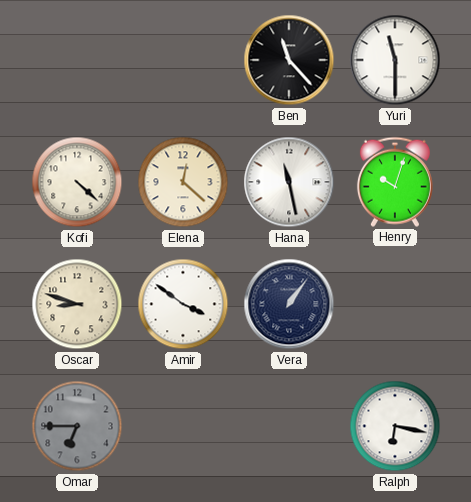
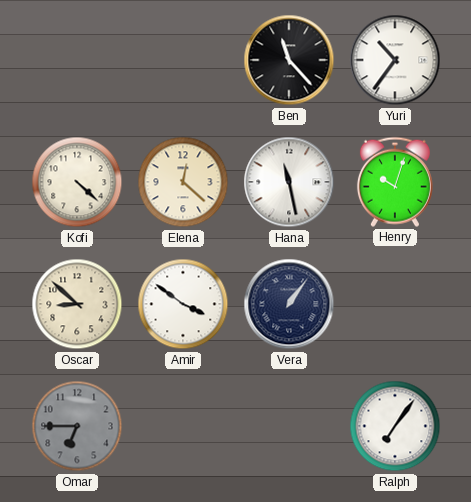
Yuri: 11:30 -> 10:36 (395, 60)
Oscar: 8:48 -> 8:52 (77, 304)
Ralph: 6:17 -> 7:06 (395, 426)
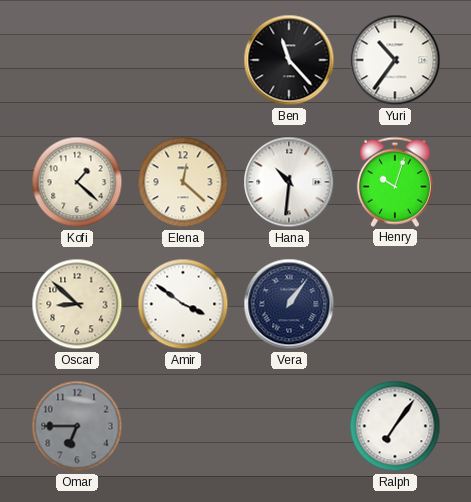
Kofi: 4:22 -> 1:22 (77, 182)
Hana: 11:28 -> 10:31 (289, 182)
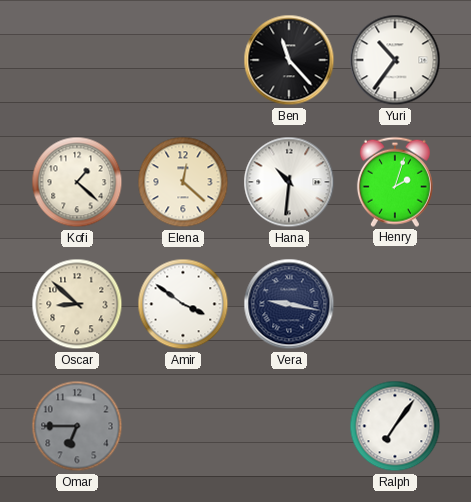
Henry: 10:03 -> 2:03 (395, 182)
Vera: 1:06 -> 9:17 (289, 304)
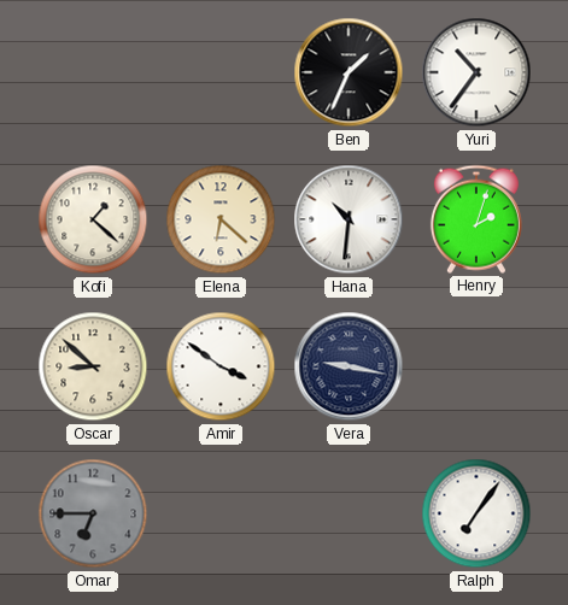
Ben: 11:23 -> 1:34 (349, 72)
Elena: 12:22 -> 6:22 (221, 219)
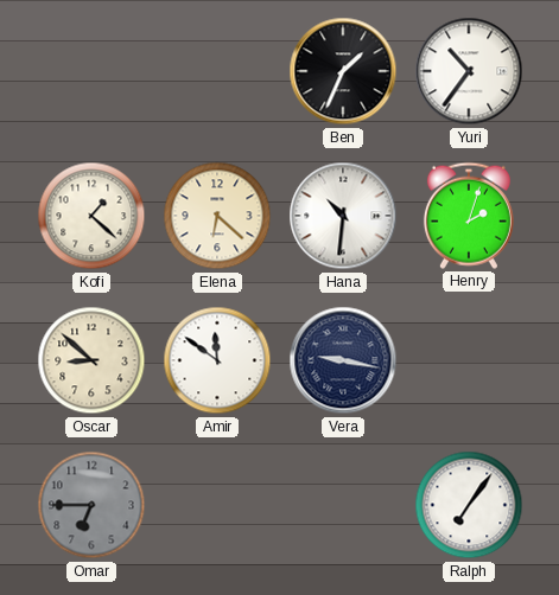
Amir: 3:51 -> 11:51 (217, 360)
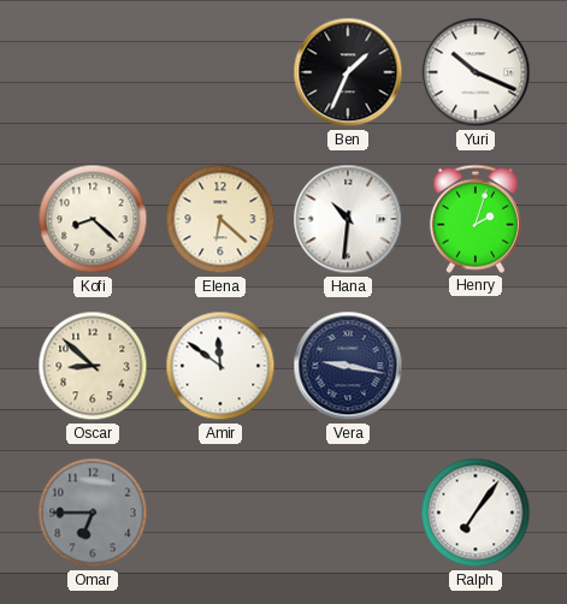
Yuri: 10:36 -> 10:19 (476, 72)
Kofi: 1:22 -> 8:22 (93, 219)
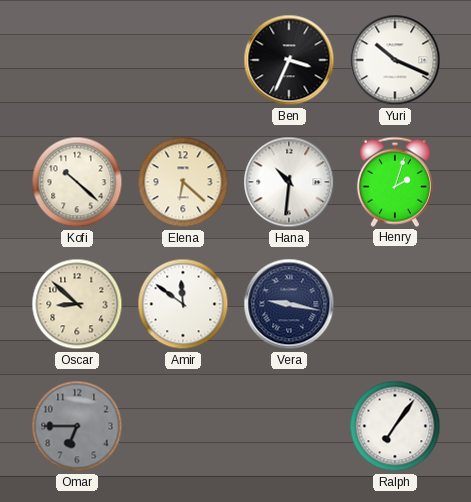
Ben: 1:34 -> 3:34 (289, 60)
Kofi: 8:22 -> 10:22 (77, 182)
